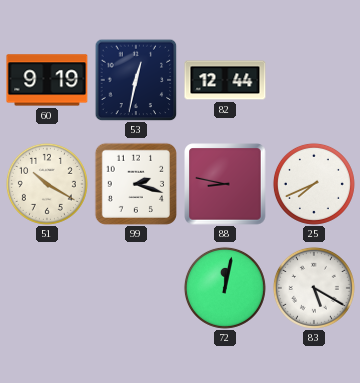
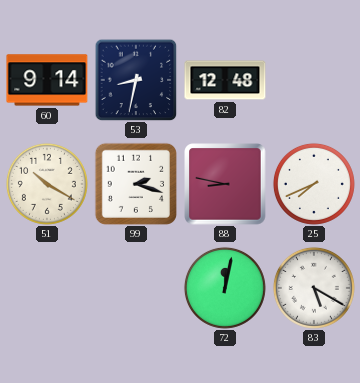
60: 9:19 -> 9:14 (47, 80)
53: 12:32 -> 8:32 (136, 80)
82: 12:44 -> 12:48 (225, 80)
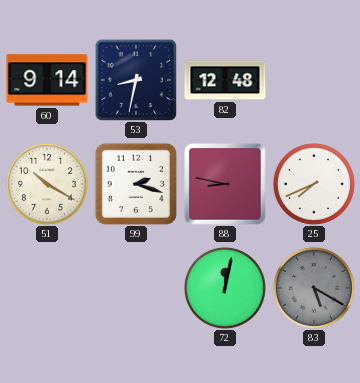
83 dial: white -> grey (314, 288)
